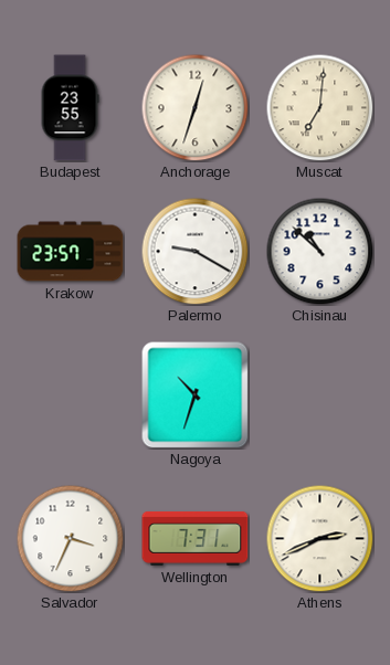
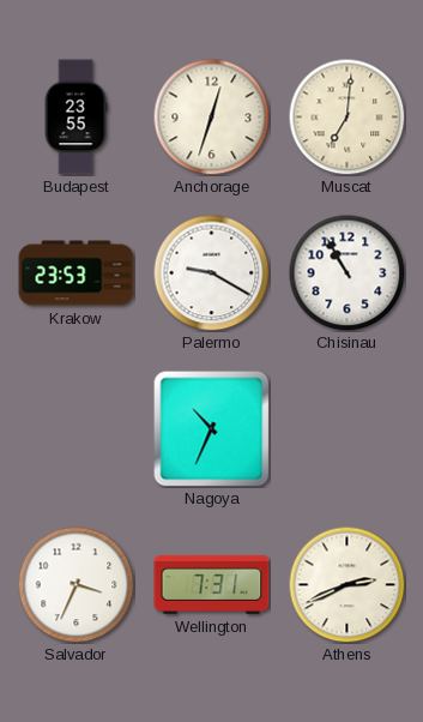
Krakow: 23:57 -> 23:53 (77, 273)
Chisinau: 10:52 -> 10:55 (346, 272)
Nagoya: 10:33 -> 10:34 (212, 429)
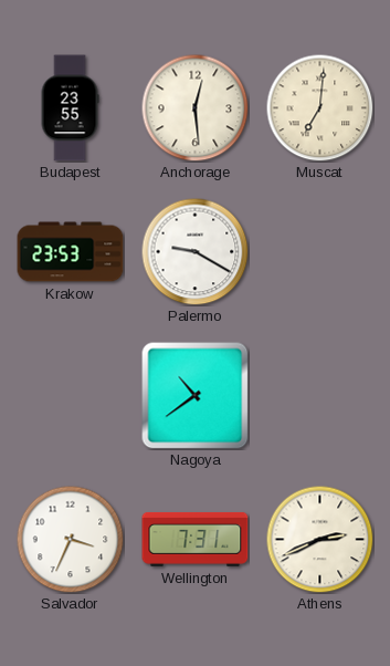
Anchorage: 12:33 -> 12:29 (194, 107)
Chisinau: 10:55 -> none (346, 272)
Nagoya: 10:34 -> 10:39 (196, 396)
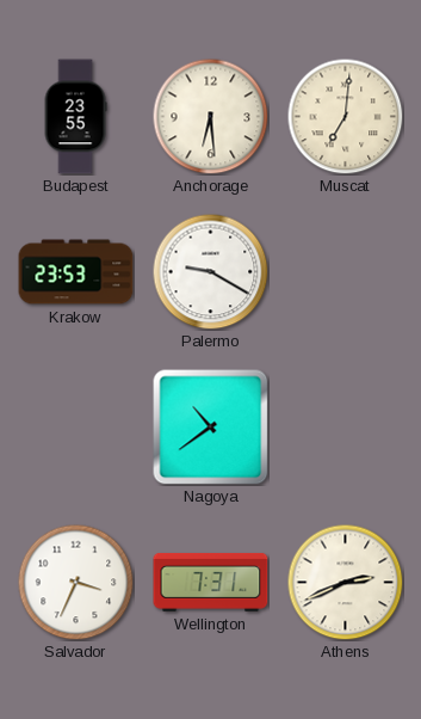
Anchorage: 12:29 -> 6:29 (210, 116)
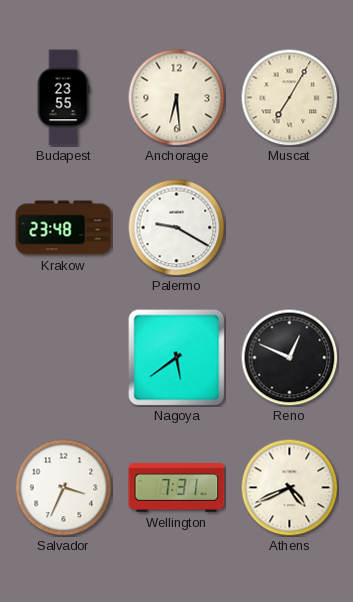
Muscat: 7:01 -> 7:05 (289, 97)
Krakow: 23:53 -> 23:48 (64, 228)
Nagoya: 10:39 -> 5:39 (177, 358)
Reno: none -> 12:49 (289, 357)
Athens: 2:41 -> 4:41 (289, 487)
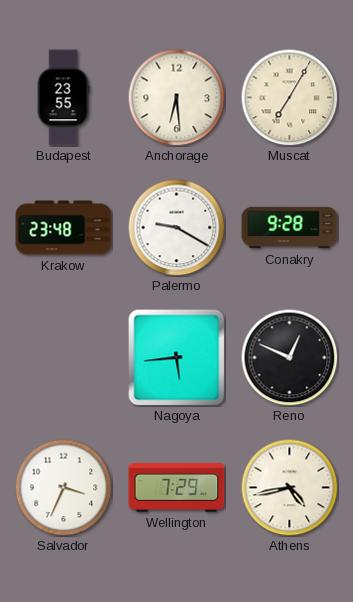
Conakry: none -> 9:28 (290, 228)
Nagoya: 5:39 -> 5:44 (177, 358)
Wellington: 7:31 -> 7:29 (177, 488)
Athens: 4:41 -> 4:43 (289, 487)
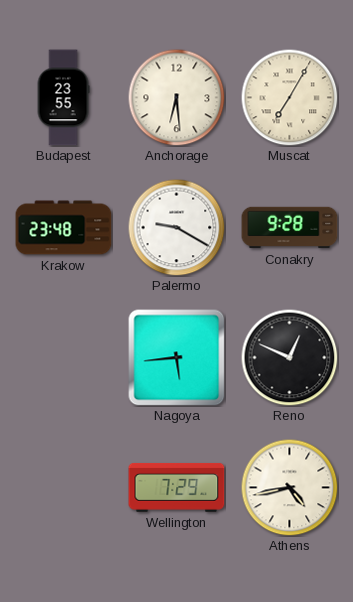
Salvador: 3:34 -> none (63, 487)
